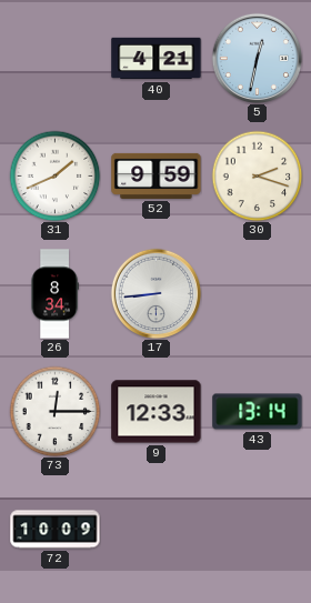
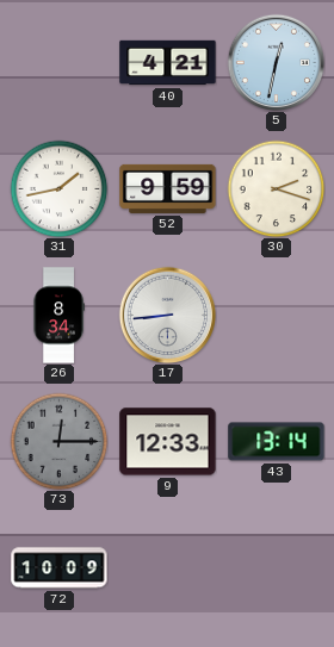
31: 1:41 -> 1:43 (58, 188)
73 dial: white -> grey (58, 441)
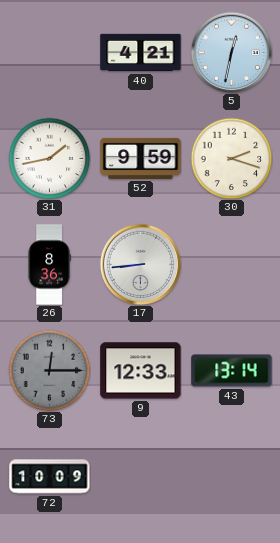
26: 8:34 -> 8:36 (49, 265)
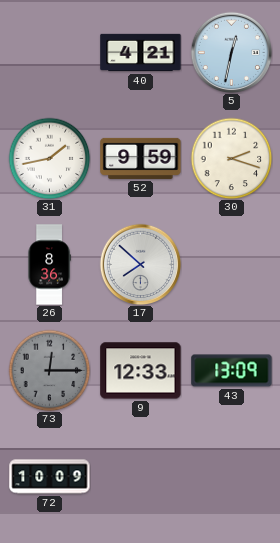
17: 8:44 -> 7:52 (140, 264)
43: 13:14 -> 13:09 (232, 371)
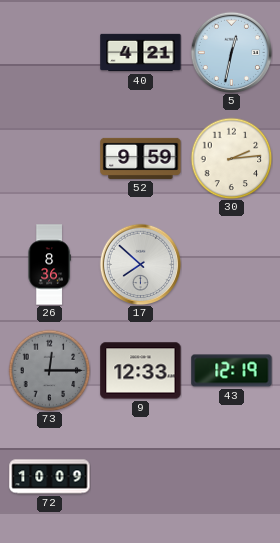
31: 1:43 -> none (49, 158)
30: 2:18 -> 2:14 (231, 158)
43: 13:09 -> 12:19 (232, 371)
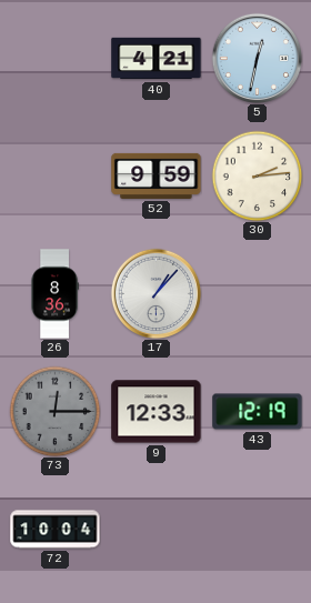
17: 7:52 -> 1:07 (155, 293)
72: 10:09 -> 10:04 (56, 530)
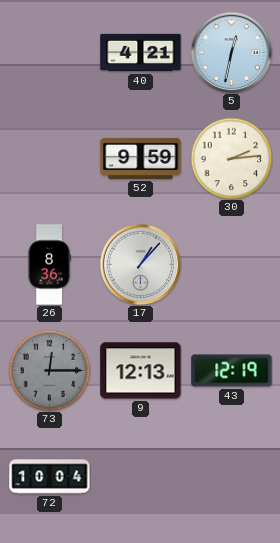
9: 12:33 -> 12:13 (141, 371)
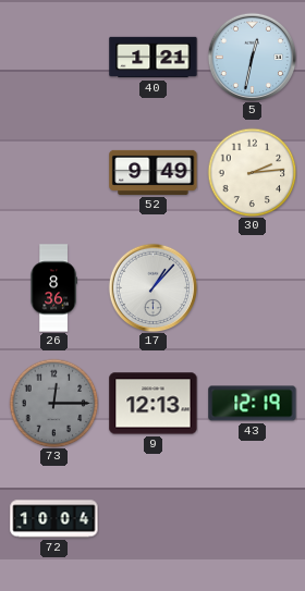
40: 4:21 -> 1:21 (154, 58)
52: 9:59 -> 9:49 (154, 172)
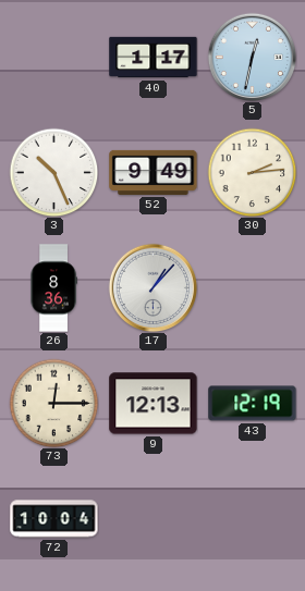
40: 1:21 -> 1:17 (154, 58)
3: none -> 10:26 (53, 172)
73 dial: grey -> cream (53, 403)
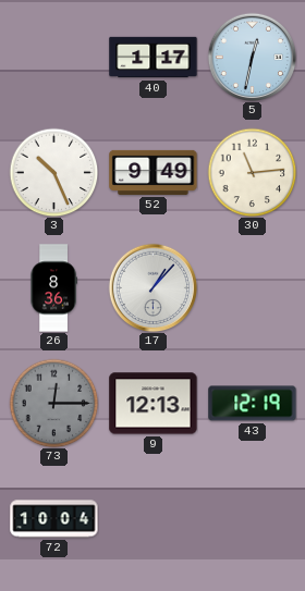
30: 2:14 -> 11:14 (252, 172)
73 dial: cream -> grey (53, 403)
